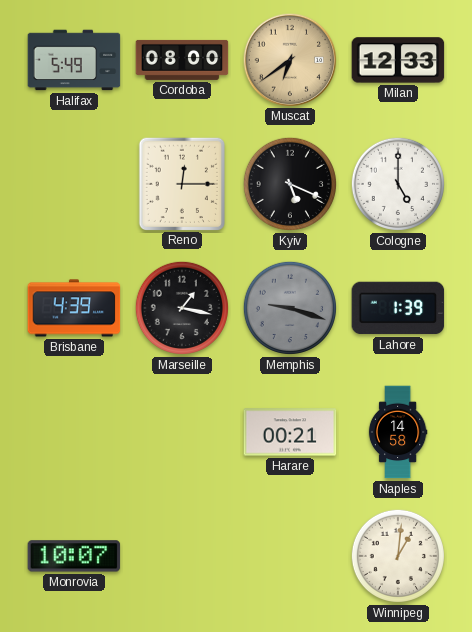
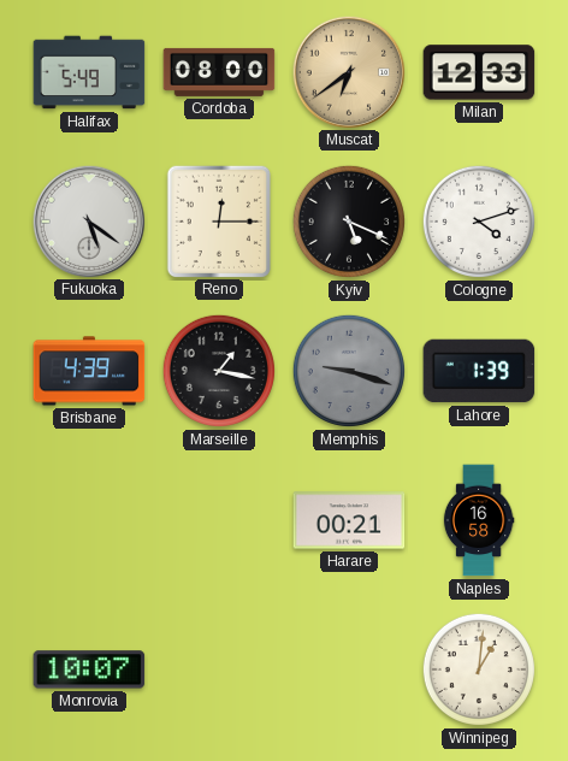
Fukuoka: none -> 5:21 (88, 220)
Cologne: 5:00 -> 4:12 (479, 222)
Naples: 14:58 -> 16:58 (479, 520)
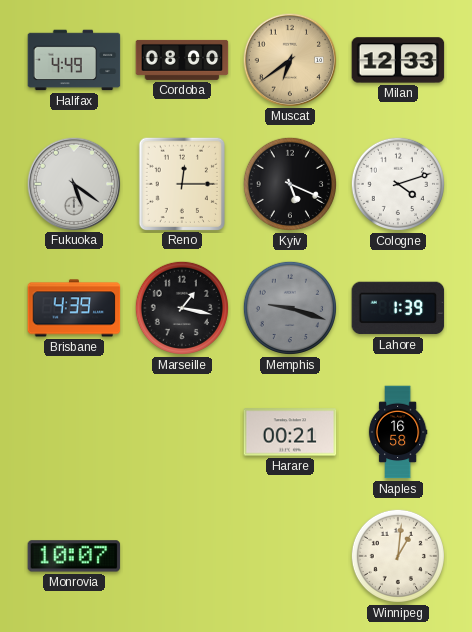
Halifax: 5:49 -> 4:49 (74, 60)
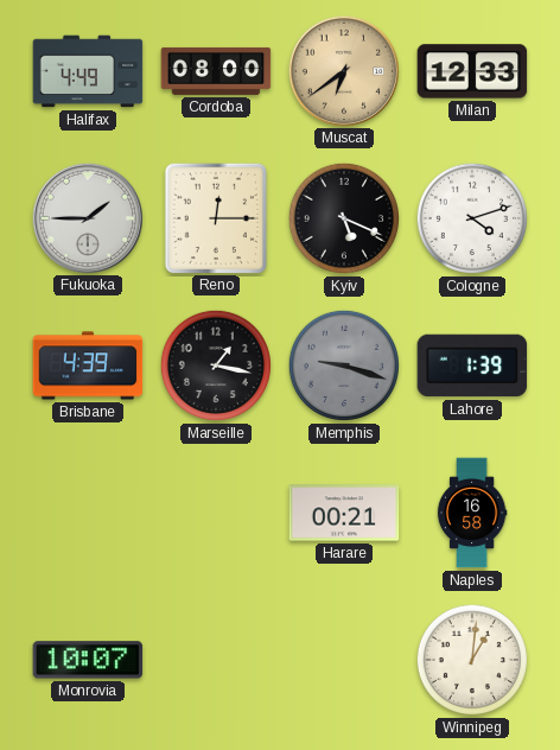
Fukuoka: 5:21 -> 1:45 (87, 217)
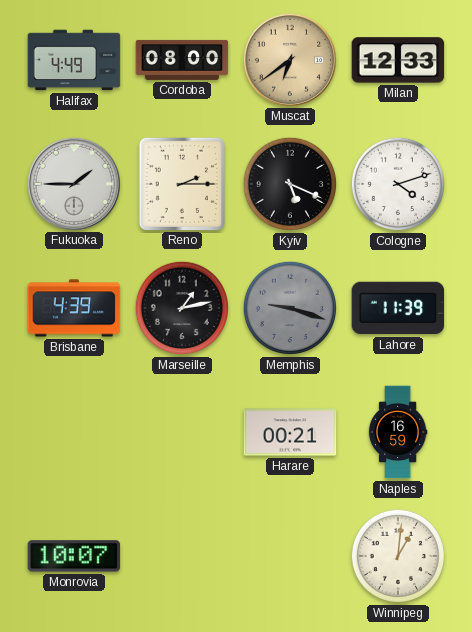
Reno: 12:15 -> 2:15 (181, 183)
Marseille: 1:17 -> 1:13 (182, 308)
Lahore: 1:39 -> 11:39 (398, 308)
Naples: 16:58 -> 16:59 (398, 432)
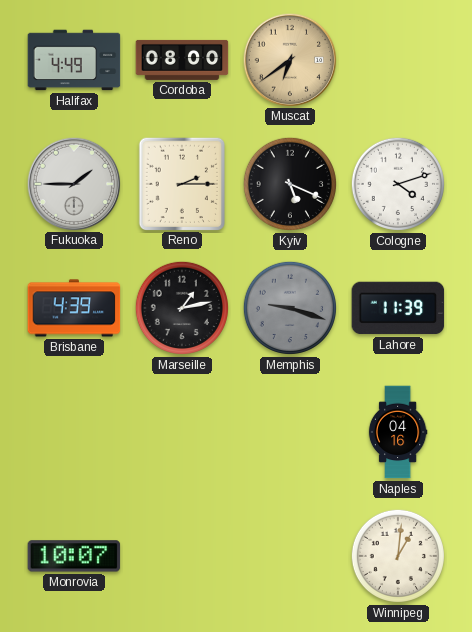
Milan: 12:33 -> none (398, 60)
Harare: 00:21 -> none (290, 432)
Naples: 16:59 -> 04:16 (398, 432)
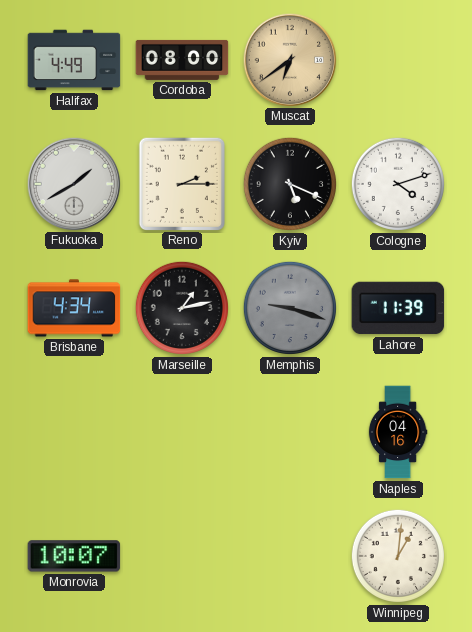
Fukuoka: 1:45 -> 1:40 (73, 183)
Brisbane: 4:39 -> 4:34 (74, 308)
